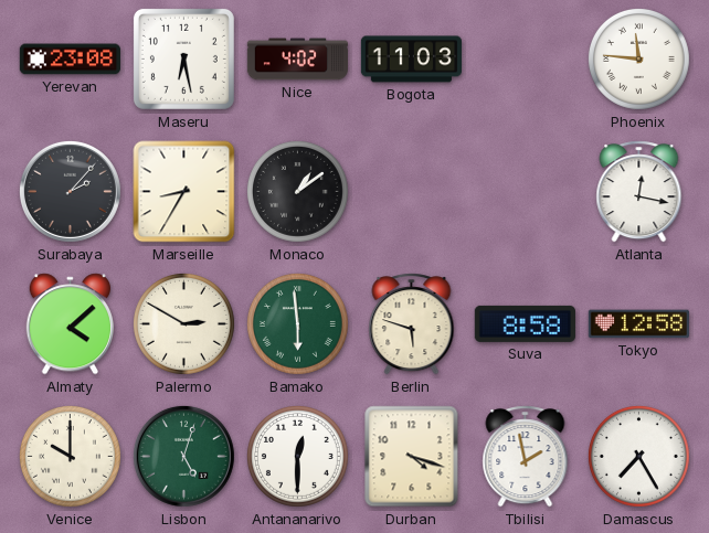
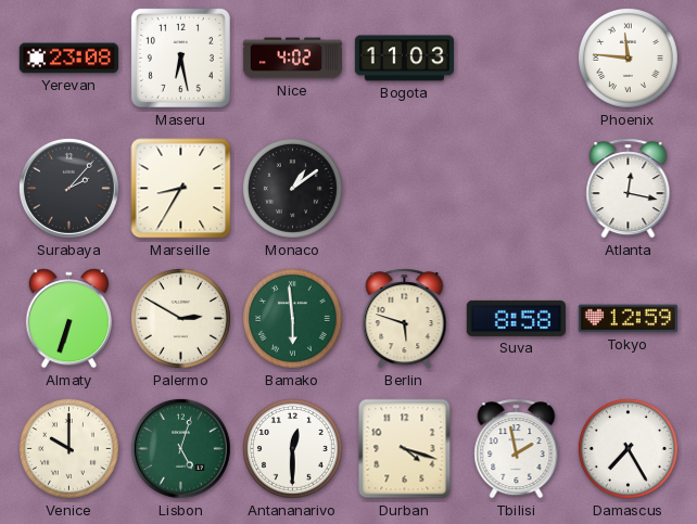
Almaty: 4:08 -> 6:33 (69, 319)
Tokyo: 12:58 -> 12:59 (628, 319)
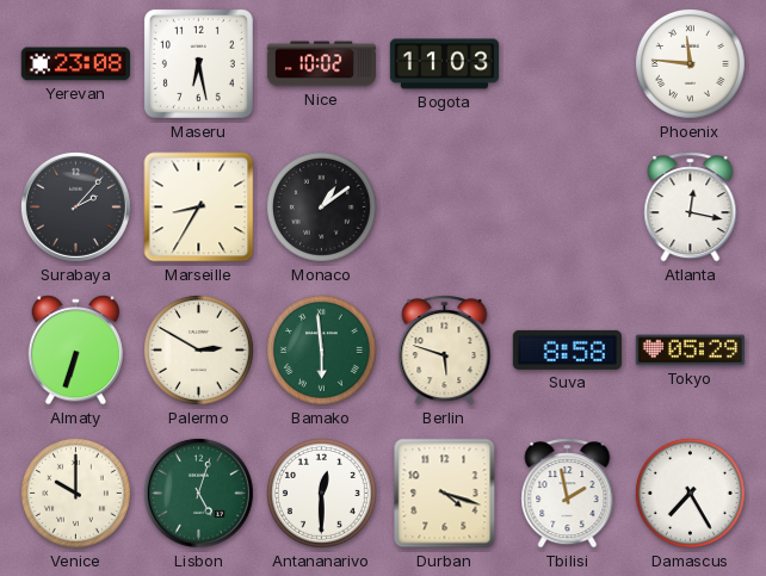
Nice: 4:02 -> 10:02 (322, 64)
Tokyo: 12:59 -> 05:29 (690, 351)
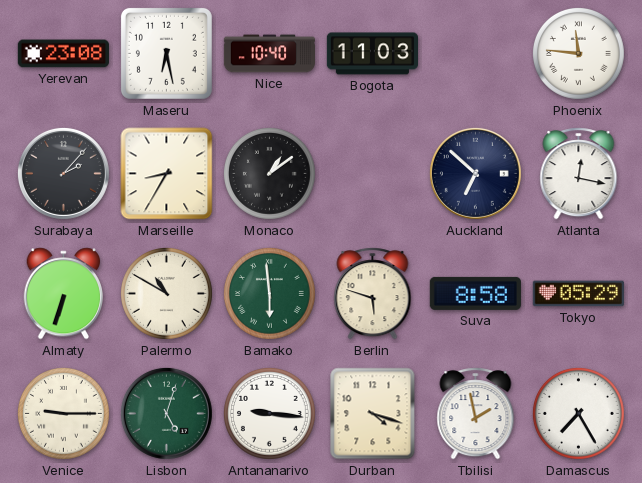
Nice: 10:02 -> 10:40 (270, 54)
Auckland: none -> 6:52 (475, 173)
Palermo: 2:50 -> 10:50 (166, 293)
Venice: 10:00 -> 9:15 (63, 413)
Antananarivo: 12:30 -> 9:16 (269, 413)
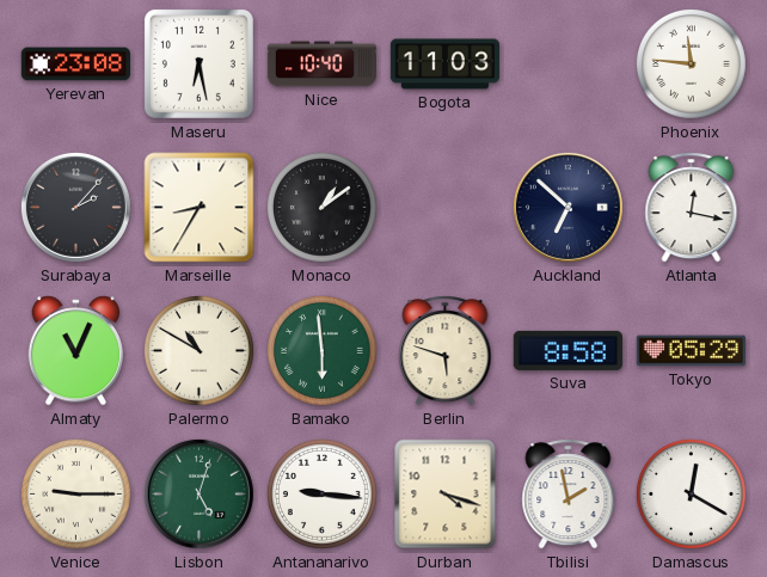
Almaty: 6:33 -> 11:04 (76, 351)
Damascus: 7:25 -> 12:20 (691, 493)
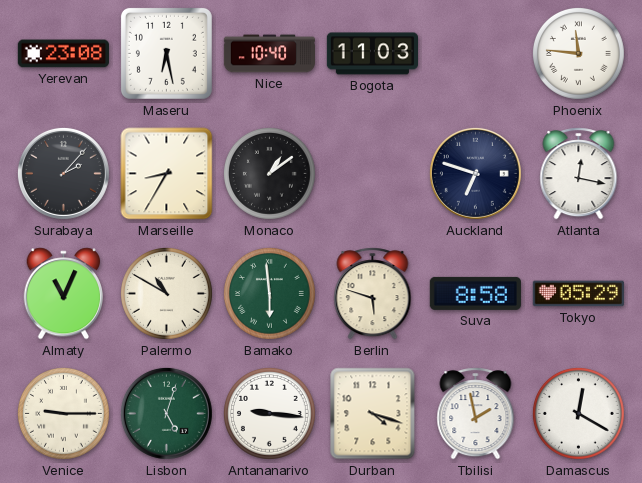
Auckland: 6:52 -> 6:48 (475, 173)
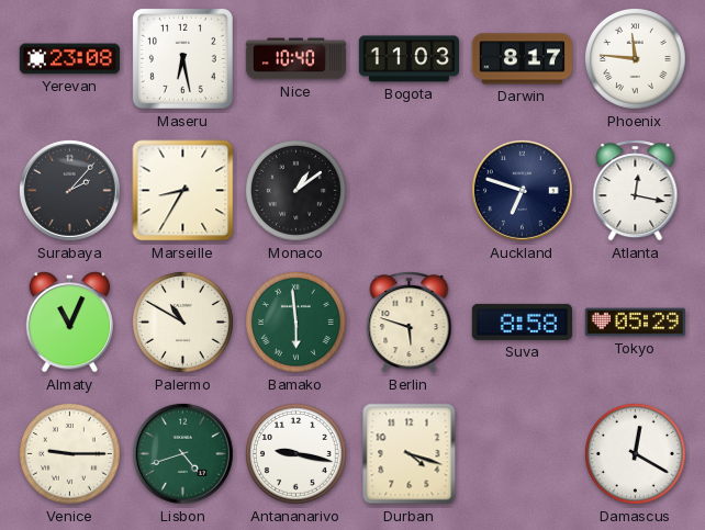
Darwin: none -> 8:17 (522, 59)
Lisbon: 5:03 -> 4:42 (182, 453)
Antananarivo: 9:16 -> 9:17 (295, 453)
Tbilisi: 1:58 -> none (476, 414)
